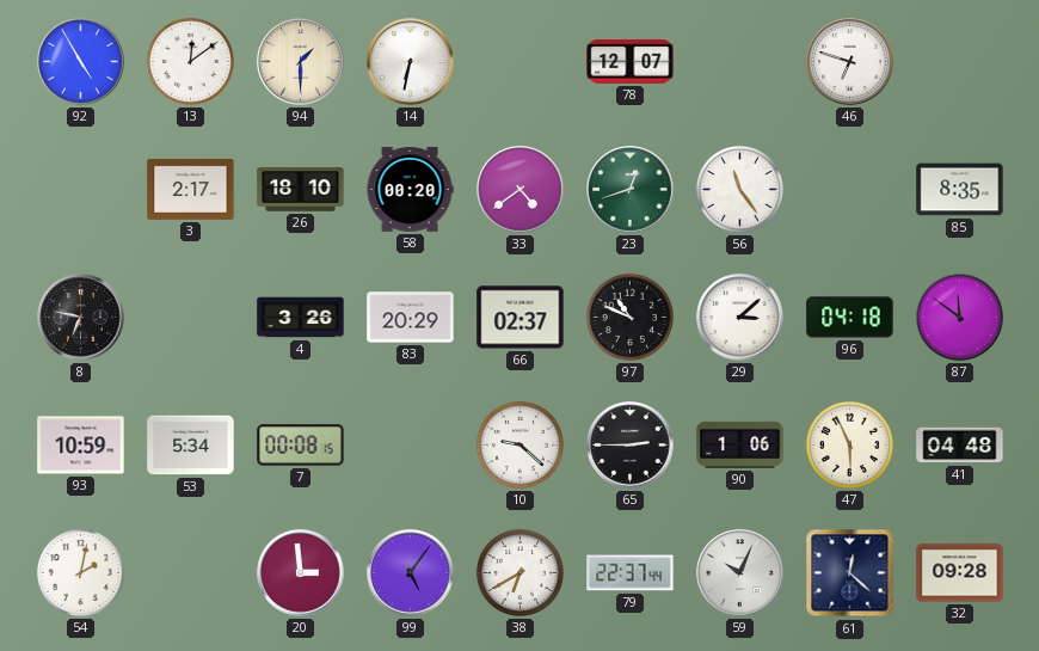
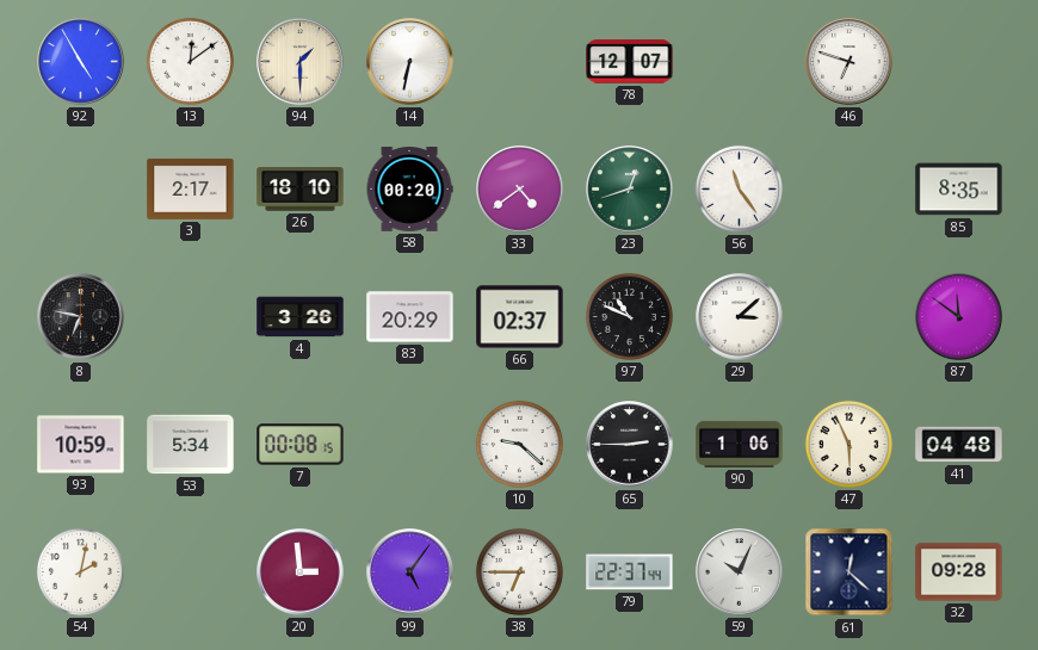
96: 04:18 -> none (850, 318)
38: 6:40 -> 6:45 (519, 571)
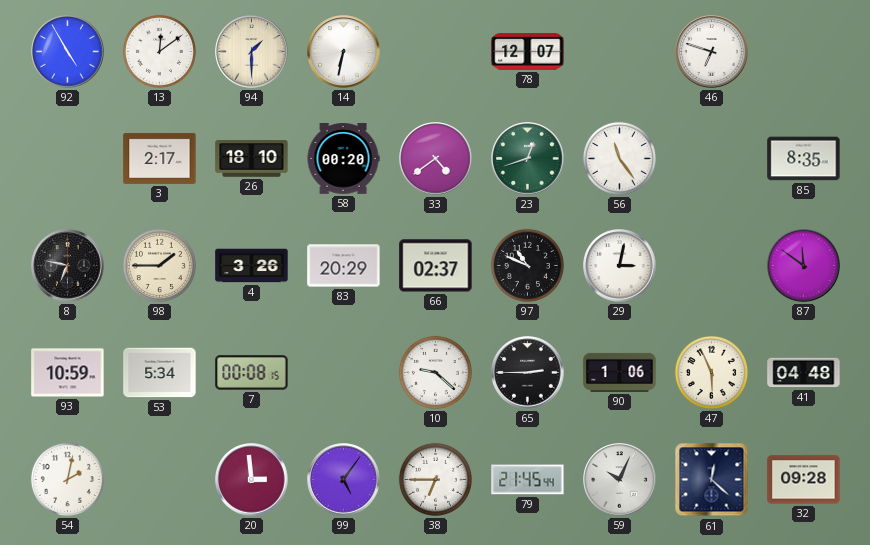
98: none -> 1:45 (159, 265)
29: 3:08 -> 3:02 (620, 266)
79: 22:37 -> 21:45 (528, 480)
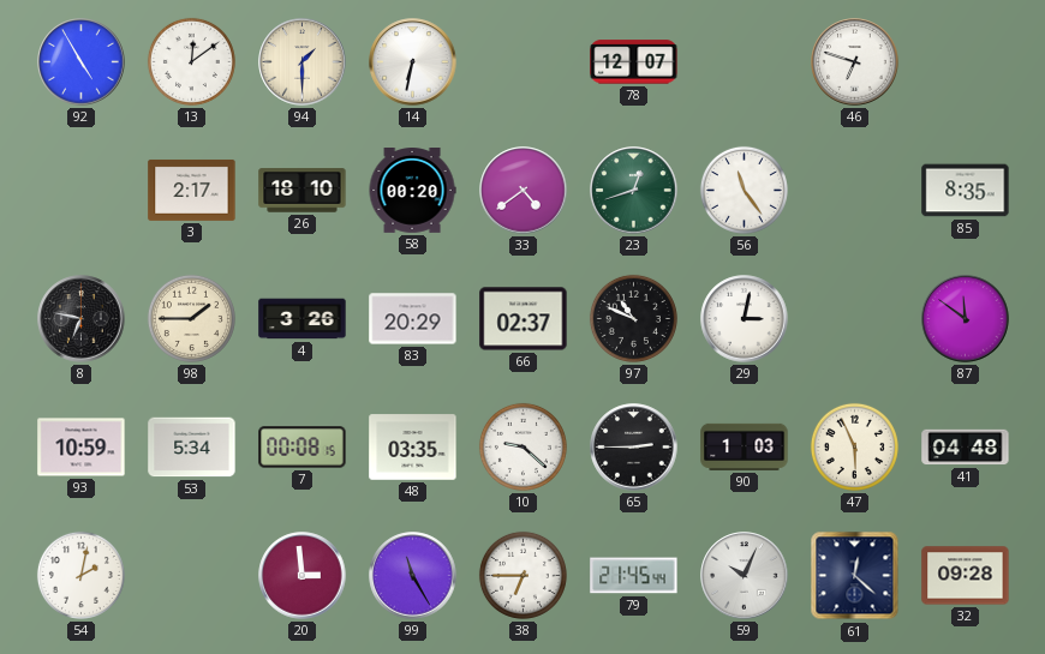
48: none -> 03:35 (413, 448)
90: 1:06 -> 1:03 (745, 446)
99: 5:06 -> 11:25 (413, 576)
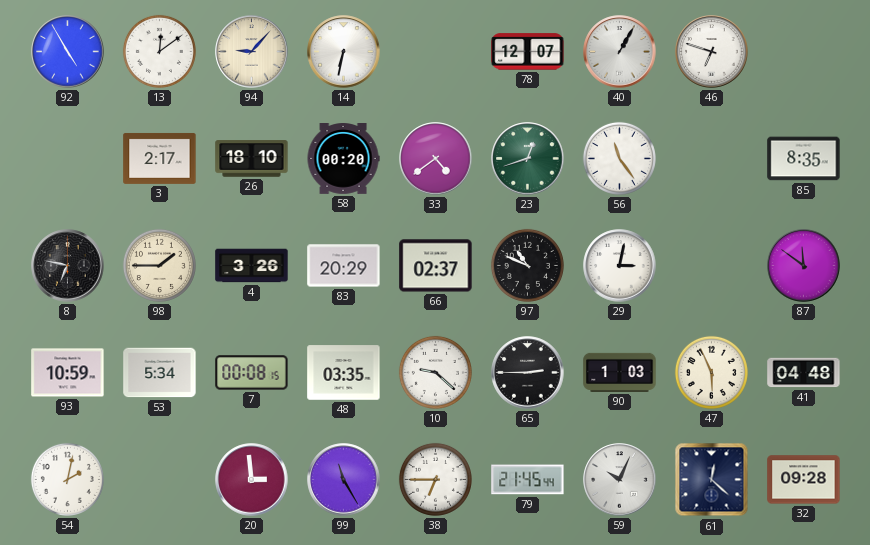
94: 1:30 -> 9:07 (252, 52)
40: none -> 1:05 (620, 52)
